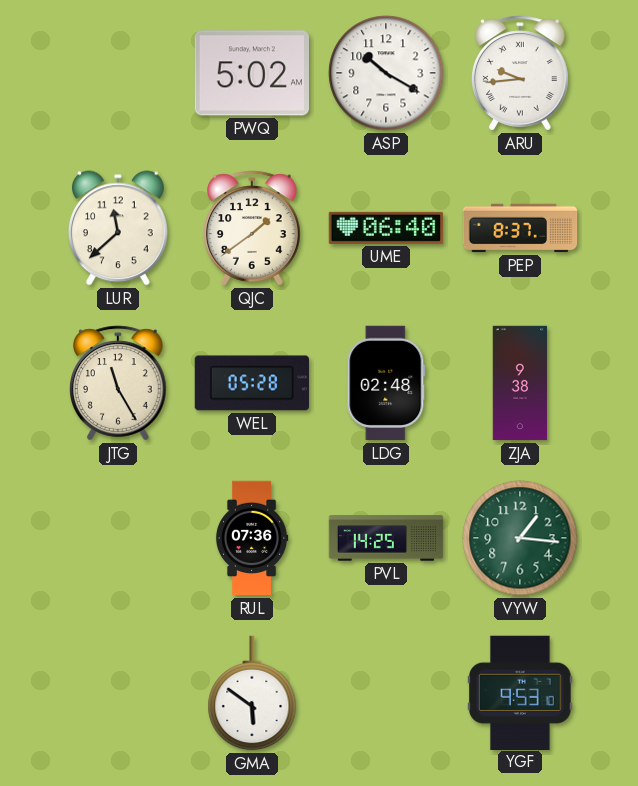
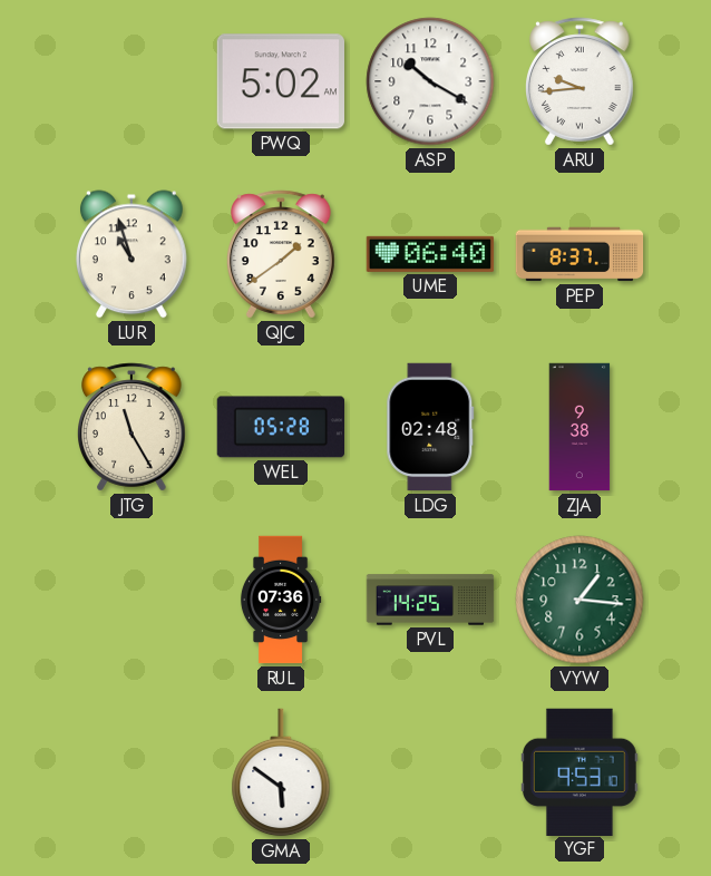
LUR: 11:38 -> 10:57 (132, 254)
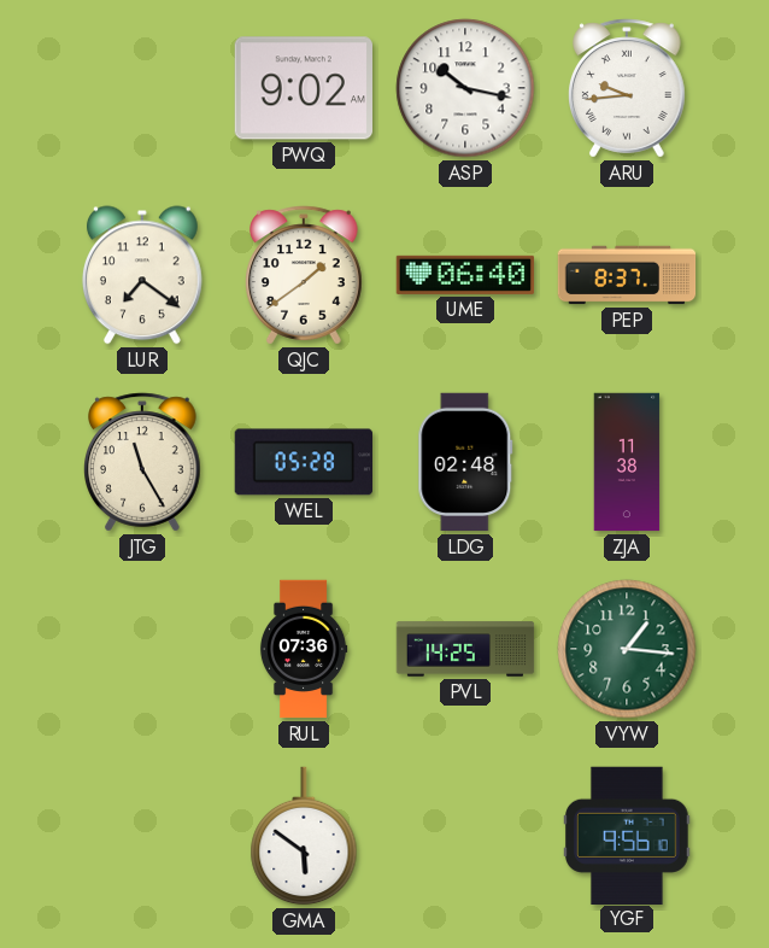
PWQ: 5:02 -> 9:02 (303, 88)
ASP: 10:20 -> 10:17 (465, 88)
LUR: 10:57 -> 7:21 (142, 275)
ZJA: 9:38 -> 11:38 (627, 462)
YGF: 9:53 -> 9:56 (627, 835)
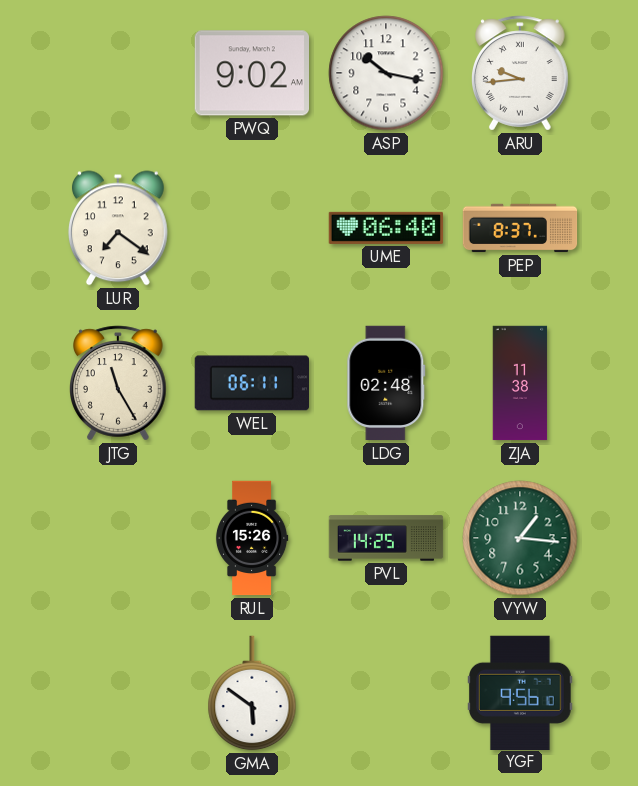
QJC: 1:39 -> none (305, 275)
WEL: 05:28 -> 06:11 (251, 383)
RUL: 07:36 -> 15:26 (252, 538)
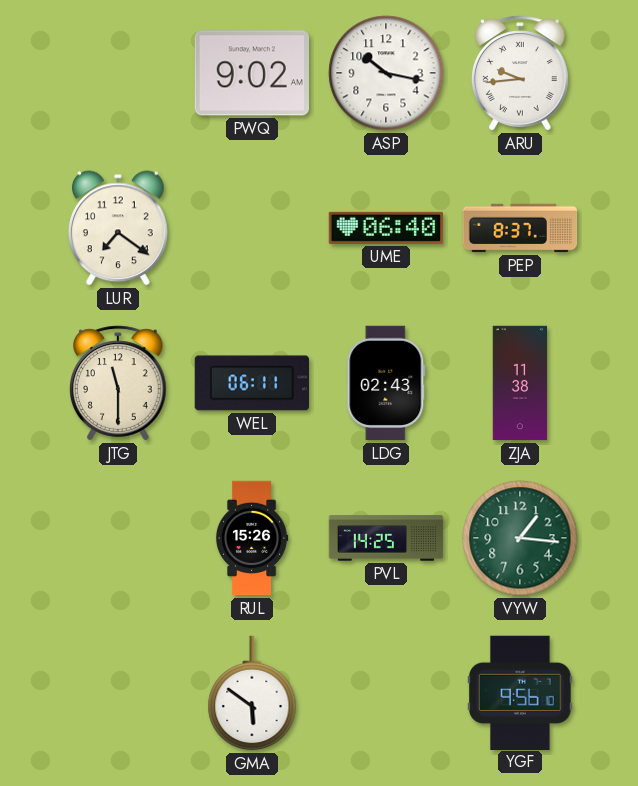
JTG: 11:25 -> 11:30 (119, 383)
LDG: 02:48 -> 02:43 (386, 383)
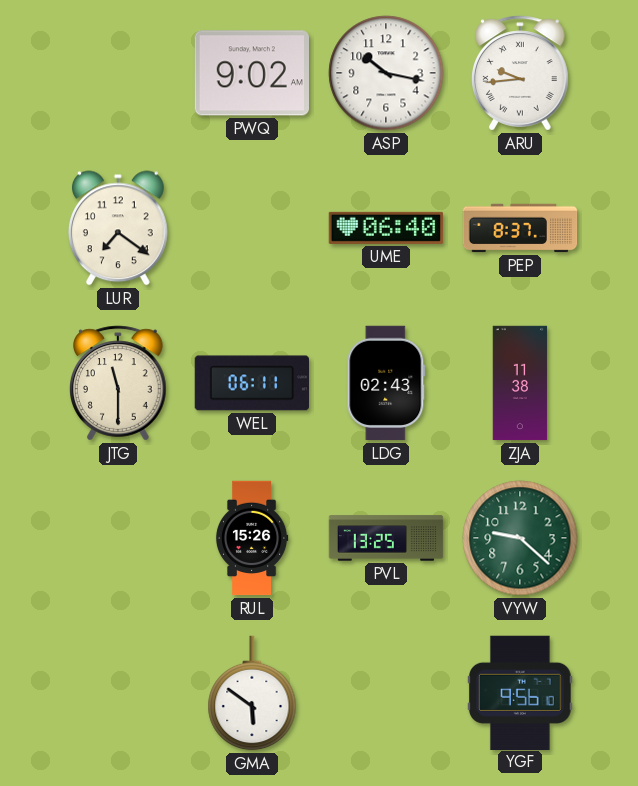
PVL: 14:25 -> 13:25 (386, 538)
VYW: 1:16 -> 9:22 (520, 538)
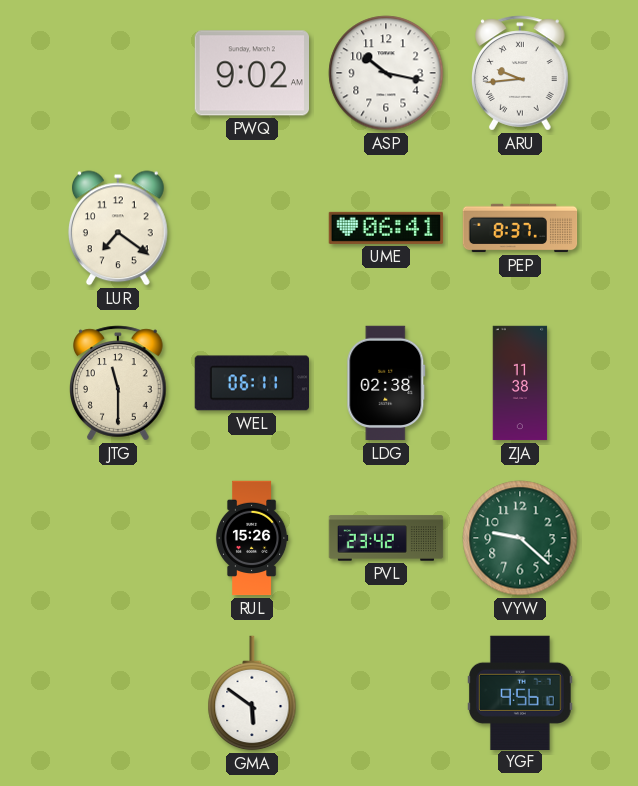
UME: 06:40 -> 06:41 (386, 228)
LDG: 02:43 -> 02:38 (386, 383)
PVL: 13:25 -> 23:42 (386, 538)
